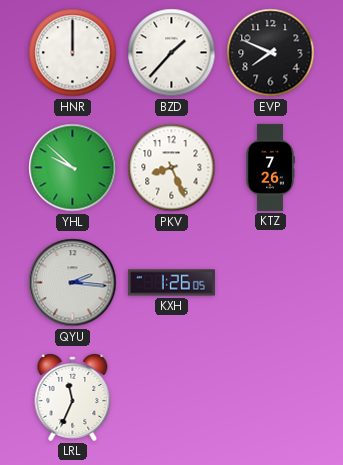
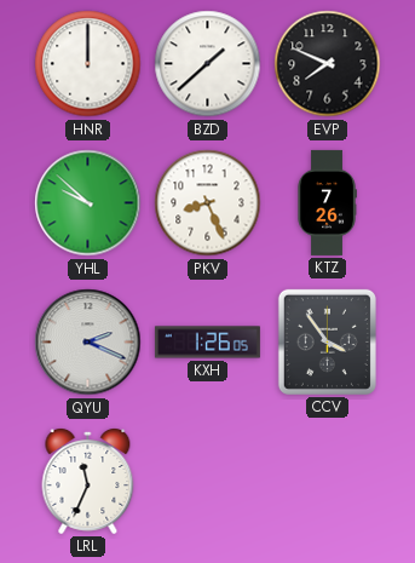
BZD: 1:37 -> 1:38 (208, 64)
QYU: 2:16 -> 2:19 (88, 343)
CCV: none -> 3:54 (327, 341)
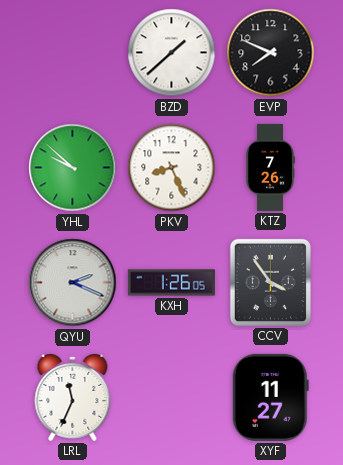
HNR: 12:00 -> none (88, 64)
XYF: none -> 11:27 (270, 397)
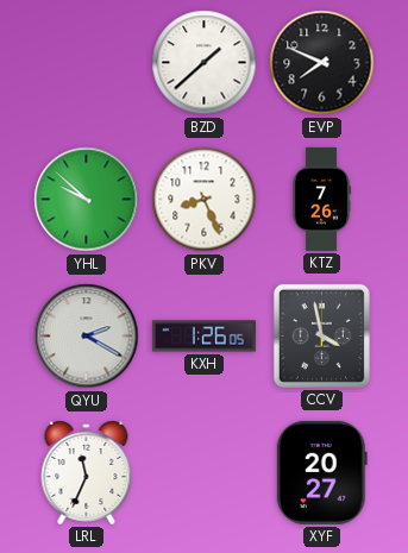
QYU: 2:19 -> 2:20 (87, 337)
CCV: 3:54 -> 3:58 (321, 335)
XYF: 11:27 -> 20:27 (321, 472)
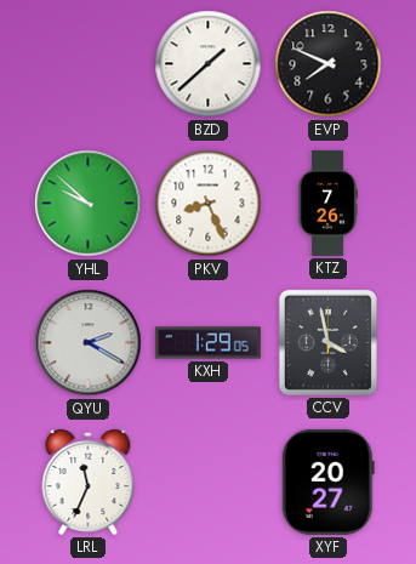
KXH: 1:26 -> 1:29 (207, 343)
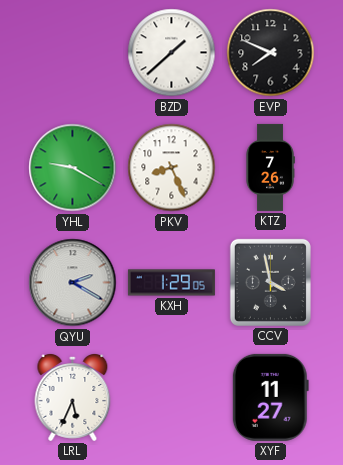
YHL: 9:52 -> 9:20 (73, 168)
LRL: 11:34 -> 5:34 (73, 398)
XYF: 20:27 -> 11:27 (270, 397)
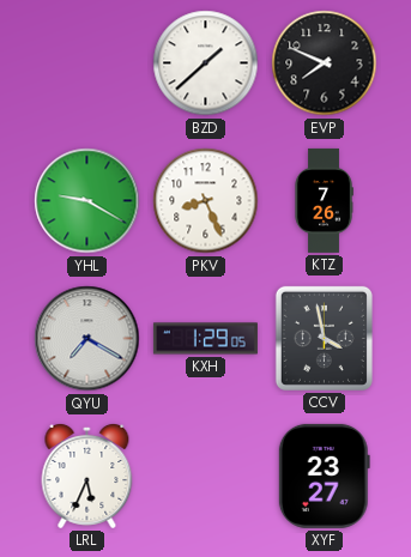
QYU: 2:20 -> 7:20 (87, 339)
XYF: 11:27 -> 23:27 (324, 476)
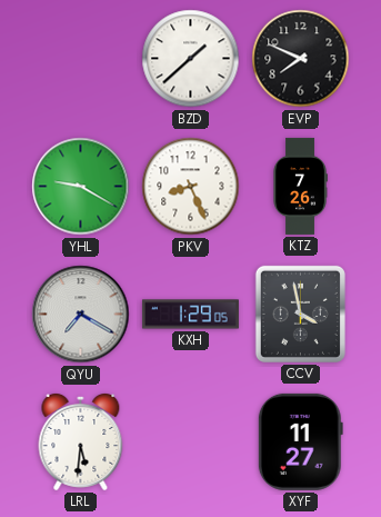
LRL: 5:34 -> 5:31 (81, 443)
XYF: 23:27 -> 11:27 (300, 441)
